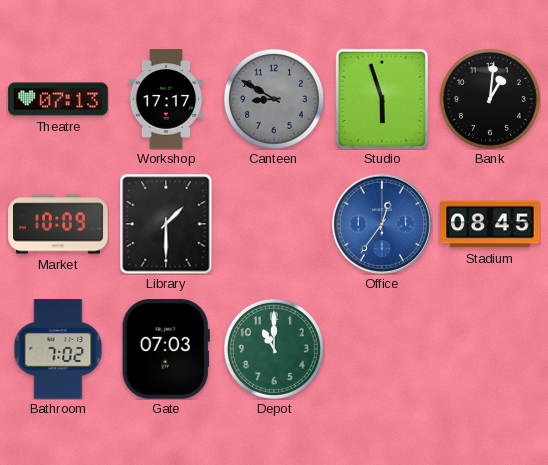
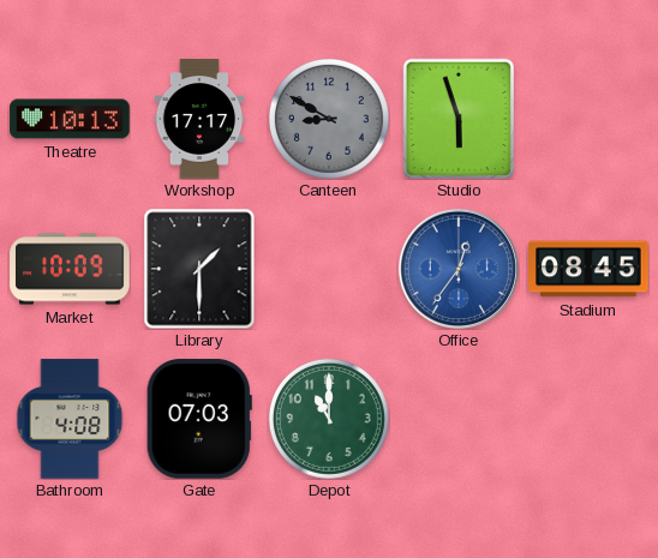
Theatre: 07:13 -> 10:13 (70, 119)
Bank: 1:01 -> none (490, 99)
Bathroom: 7:02 -> 4:08 (70, 419)
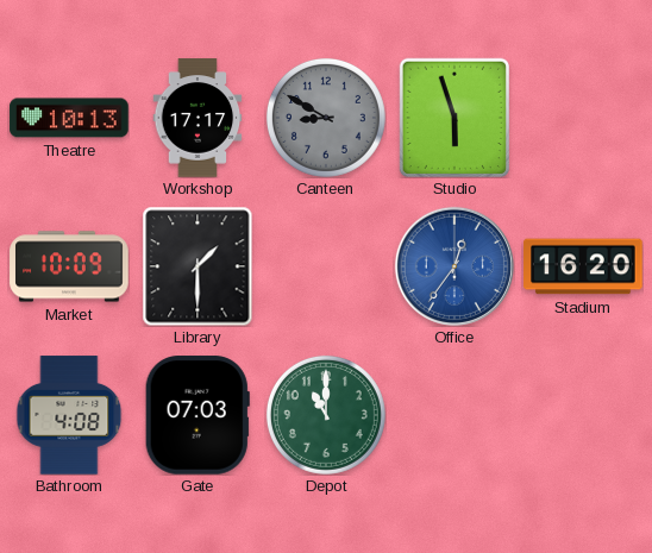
Stadium: 08:45 -> 16:20 (583, 266)
